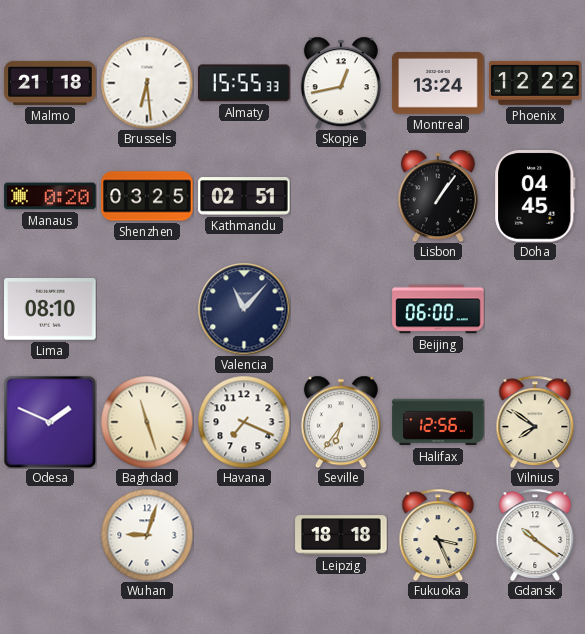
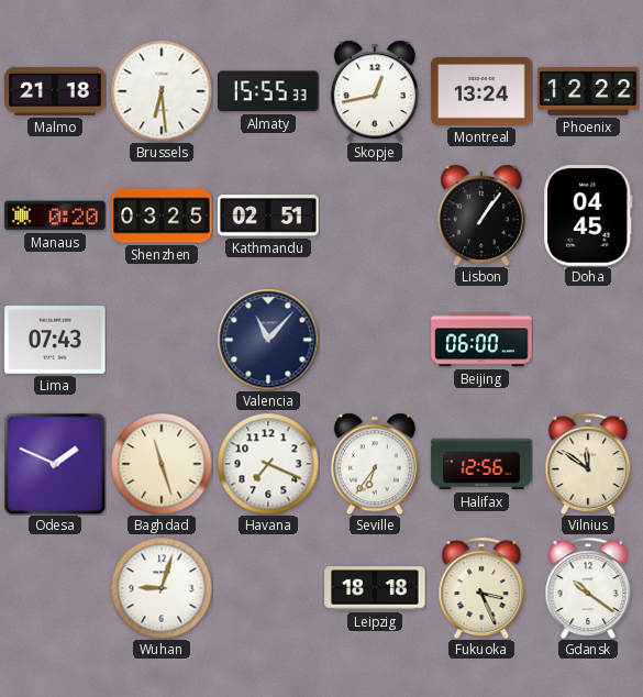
Lima: 08:10 -> 07:43 (55, 341)
Vilnius: 7:51 -> 11:51 (588, 463)
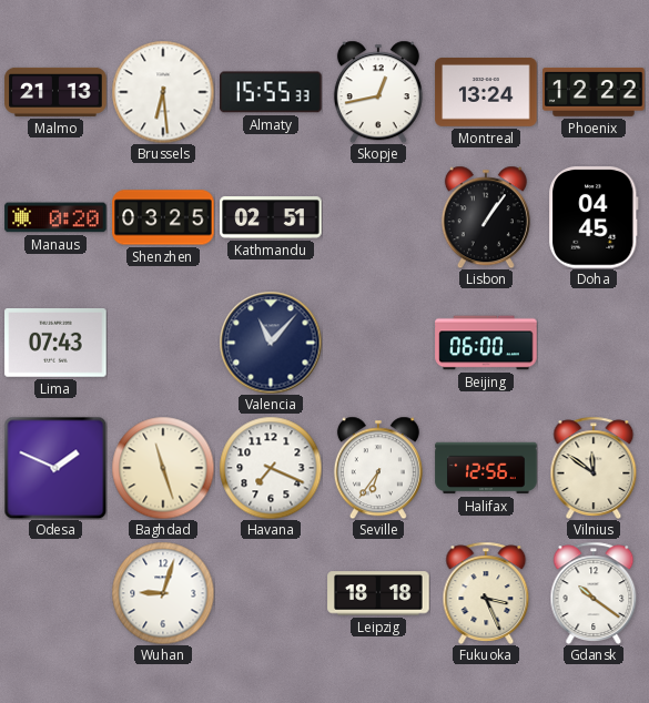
Malmo: 21:18 -> 21:13 (55, 92)
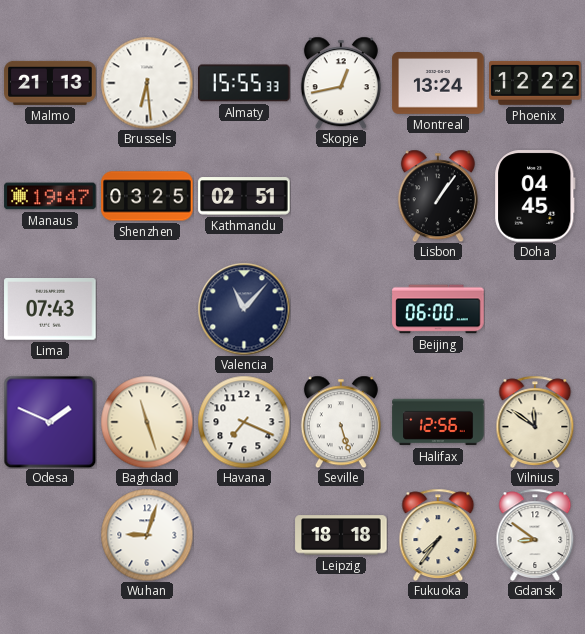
Manaus: 0:20 -> 19:47 (50, 196)
Seville: 6:36 -> 5:27 (341, 422)
Fukuoka: 3:26 -> 7:36 (438, 534)
Gdansk: 10:21 -> 8:51 (535, 534)
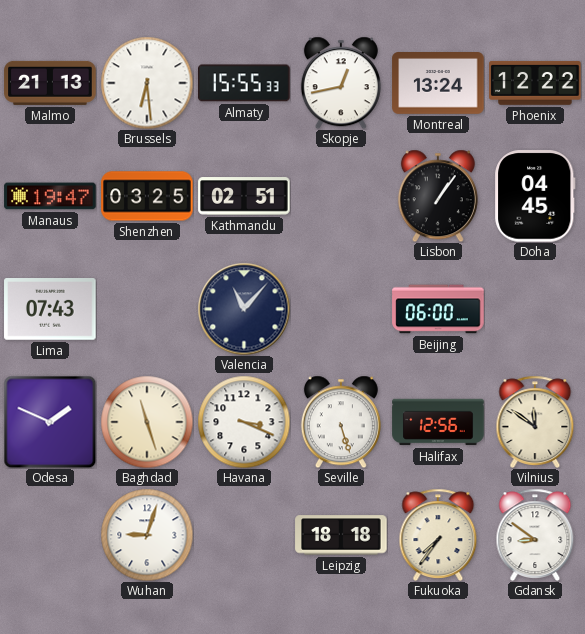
Havana: 7:19 -> 3:19 (244, 422)
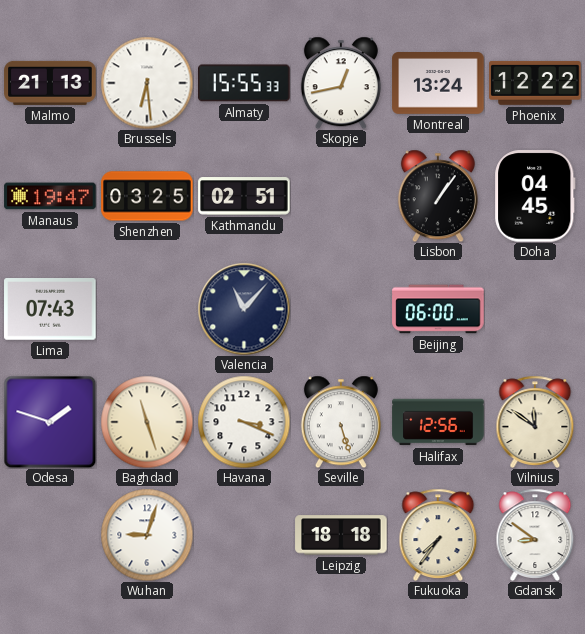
Odesa: 1:49 -> 1:48 (50, 422)
